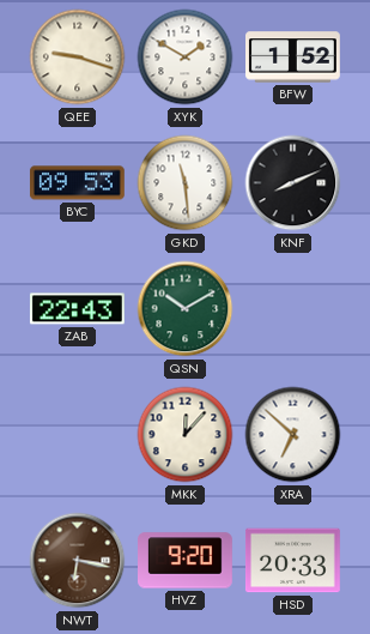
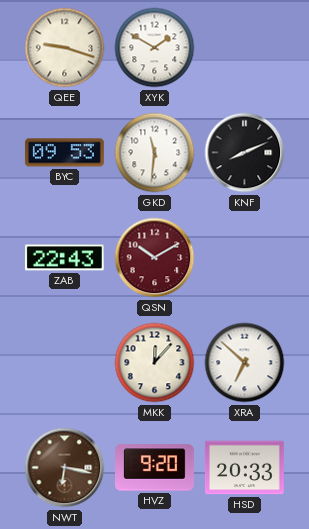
BFW: 1:52 -> none (293, 58)
GKD: 11:29 -> 11:31 (155, 153)
QSN dial: green -> burgundy (155, 258)
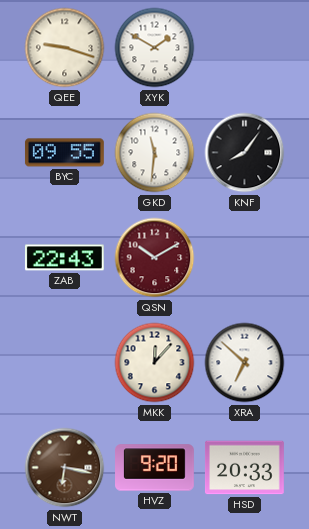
BYC: 09:53 -> 09:55 (64, 153)
KNF: 8:11 -> 8:06 (245, 153)
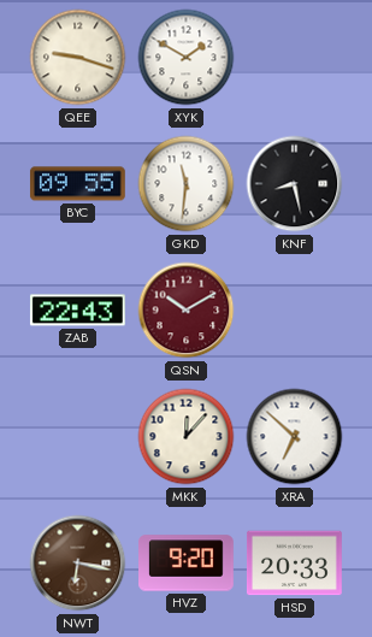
KNF: 8:06 -> 8:28 (295, 184)
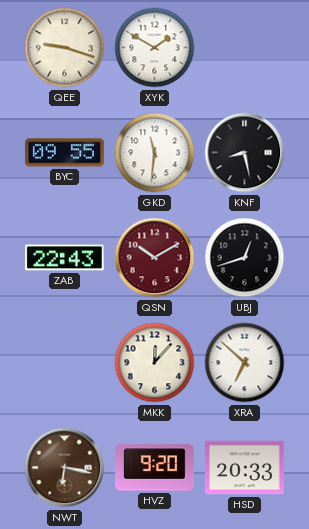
UBJ: none -> 12:42 (245, 258)
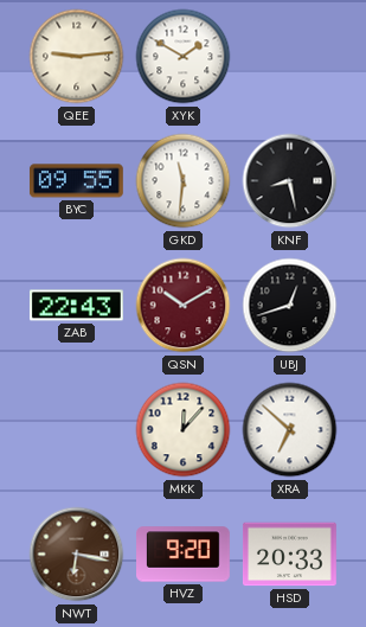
QEE: 9:18 -> 9:14 (77, 57)
